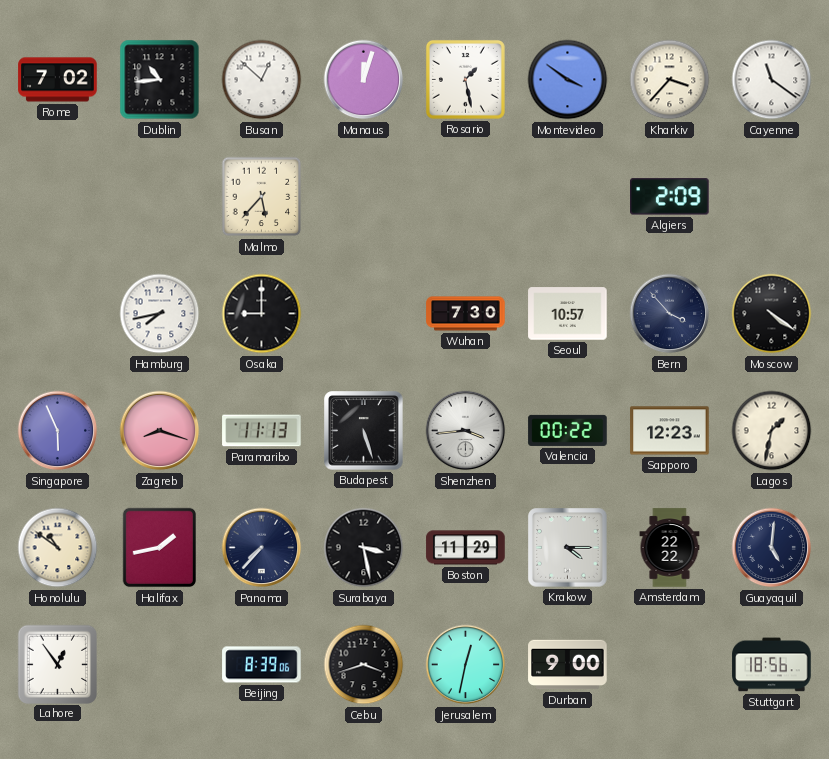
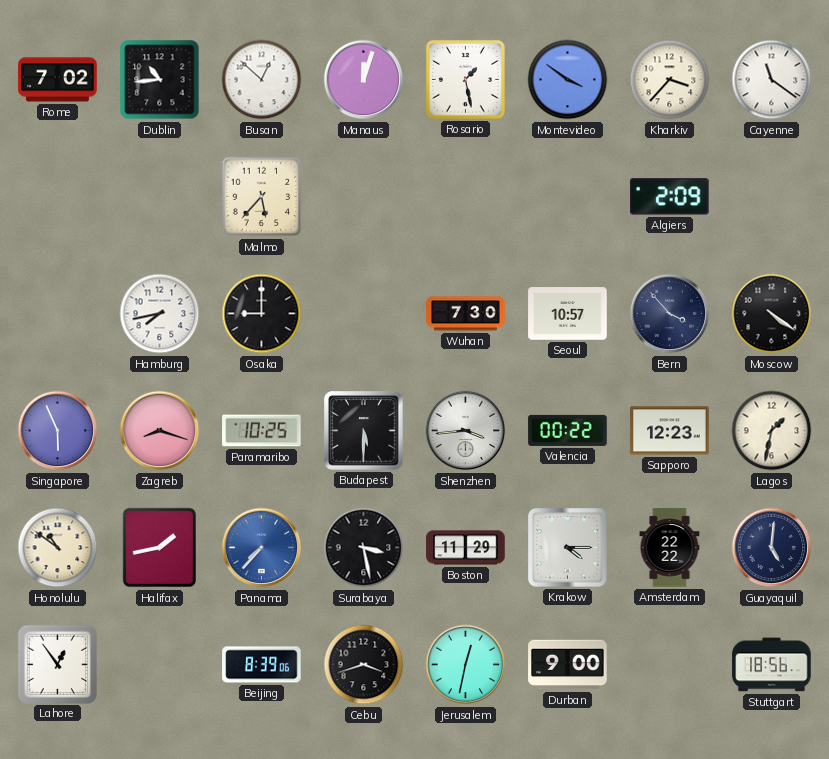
Paramaribo: 11:13 -> 10:25 (262, 431)
Budapest: 5:27 -> 5:30 (364, 431)
Panama dial: navy -> blue (262, 548)
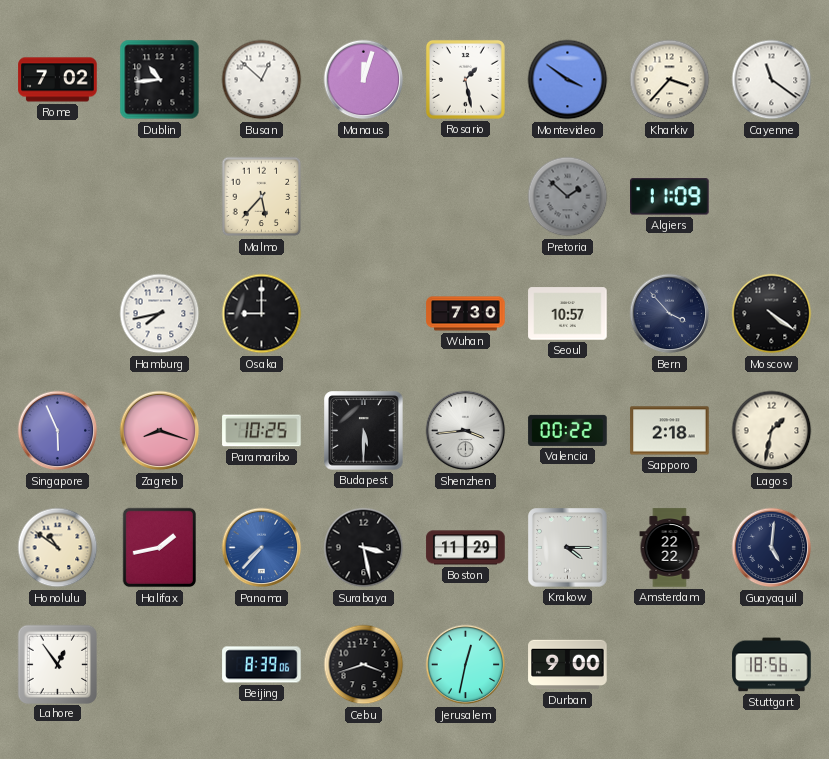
Pretoria: none -> 1:52 (568, 197)
Algiers: 2:09 -> 11:09 (670, 197)
Sapporo: 12:23 -> 2:18 (670, 431)
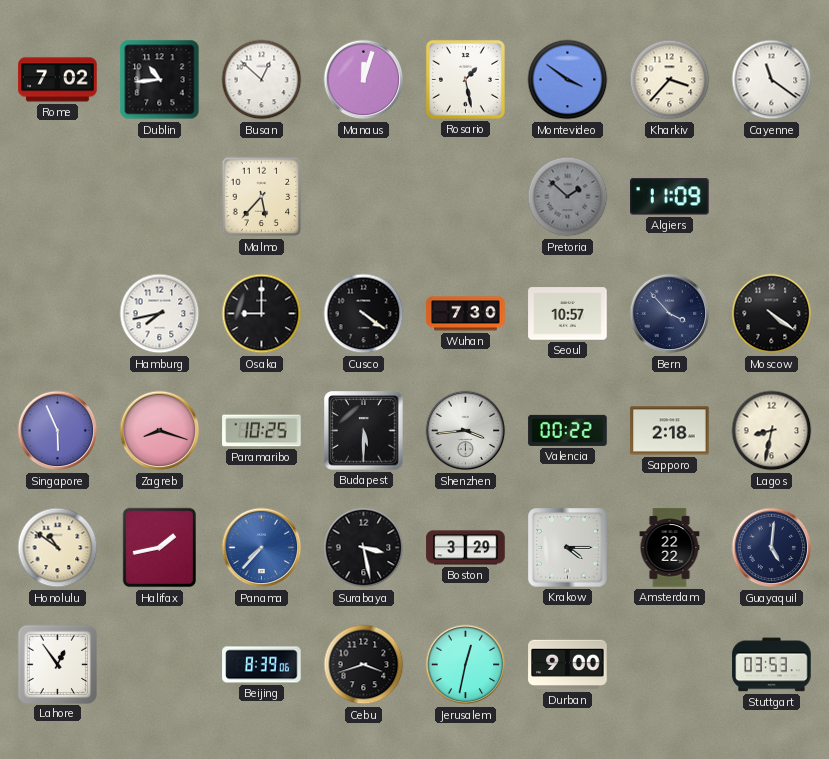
Cusco: none -> 4:21 (364, 314)
Lagos: 1:32 -> 8:32 (772, 431)
Boston: 11:29 -> 3:29 (466, 548)
Stuttgart: 18:56 -> 03:53 (772, 665)
